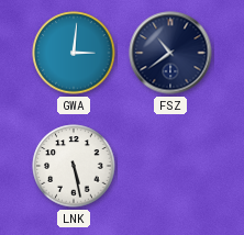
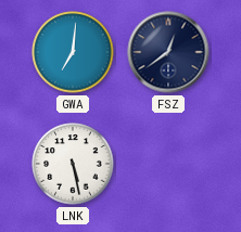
GWA: 3:01 -> 7:01 (73, 52)
FSZ: 10:39 -> 12:39 (168, 52)
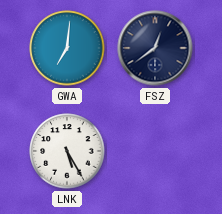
LNK: 5:28 -> 5:25 (67, 151)
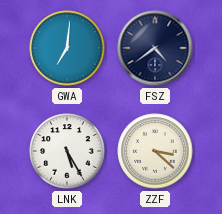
FSZ: 12:39 -> 4:39 (155, 48)
ZZF: none -> 3:22 (155, 151)
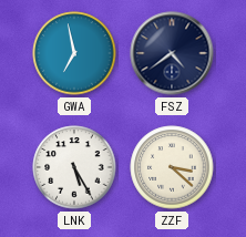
GWA: 7:01 -> 6:58 (74, 53)
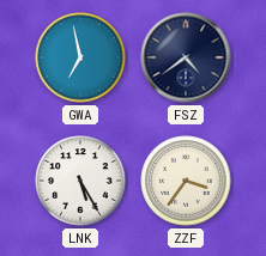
ZZF: 3:22 -> 3:36 (186, 181)
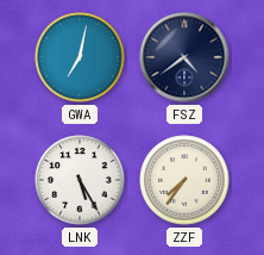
GWA: 6:58 -> 7:02 (80, 57)
ZZF: 3:36 -> 7:36 (184, 180)
